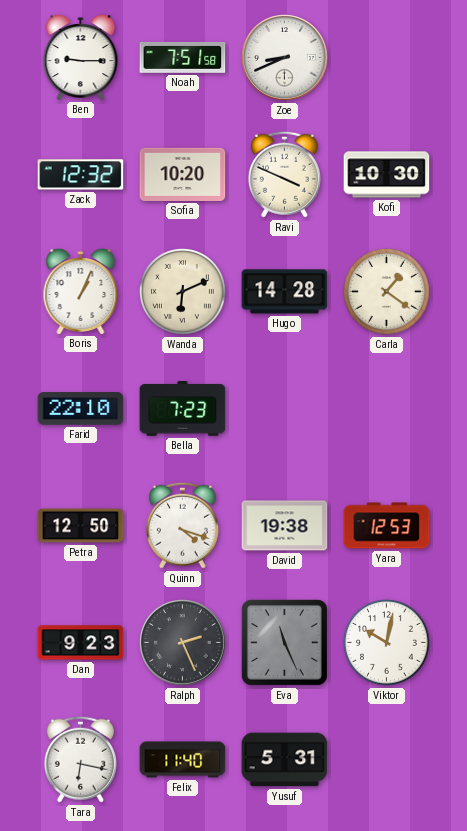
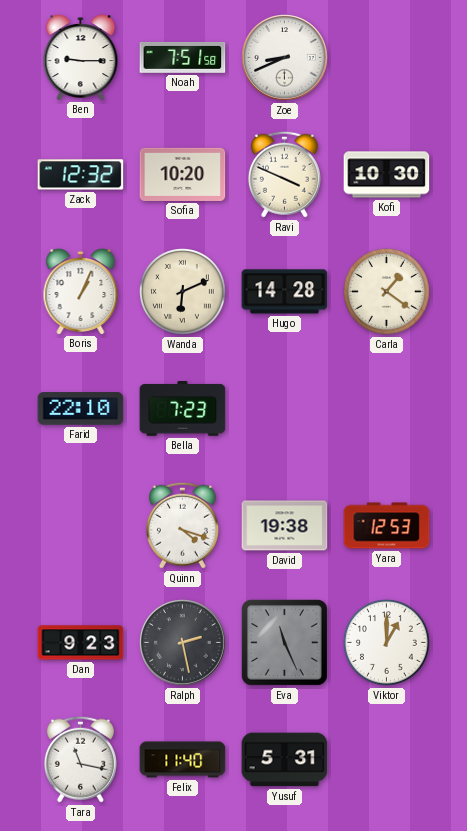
Petra: 12:50 -> none (81, 526)
Ralph: 2:26 -> 2:28 (183, 643)
Viktor: 10:02 -> 1:00 (387, 643)
Tara: 6:17 -> 11:17 (80, 759)
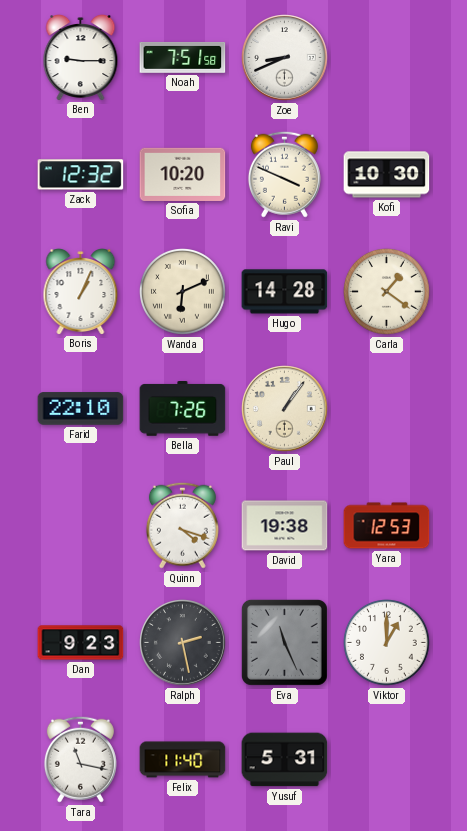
Bella: 7:23 -> 7:26 (183, 409)
Paul: none -> 1:06 (285, 409)
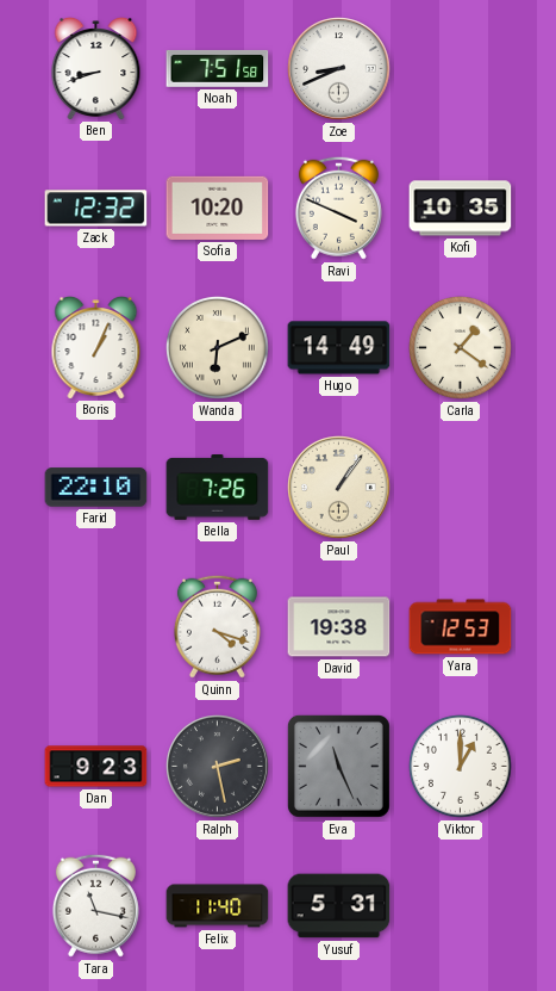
Ben: 9:15 -> 8:42 (96, 69)
Kofi: 10:30 -> 10:35 (461, 209)
Hugo: 14:28 -> 14:49 (339, 348)
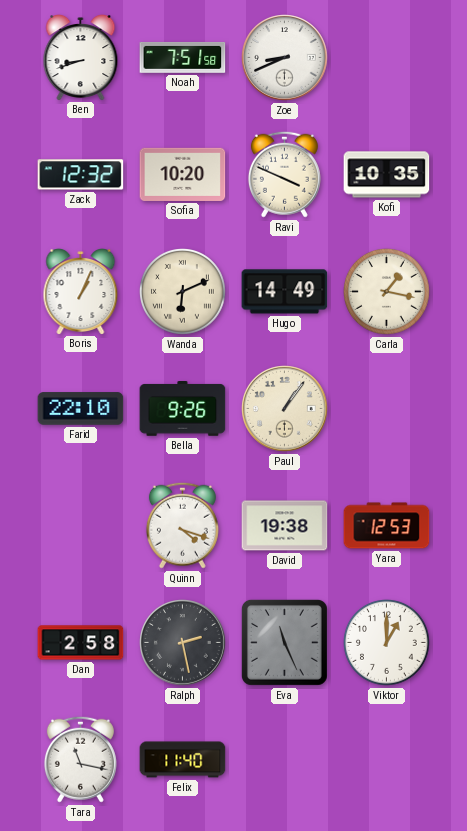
Carla: 1:21 -> 1:17 (387, 292)
Bella: 7:26 -> 9:26 (183, 409)
Dan: 9:23 -> 2:58 (81, 643)
Yusuf: 5:31 -> none (339, 906)
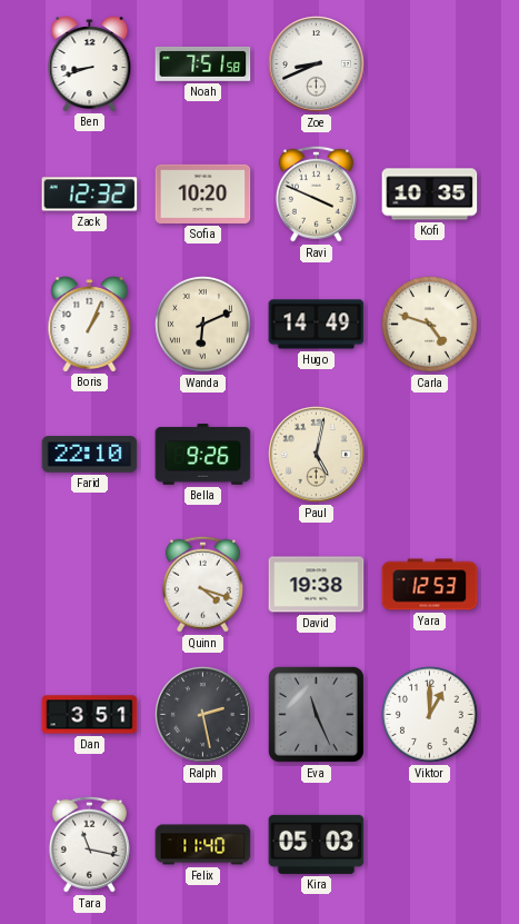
Carla: 1:17 -> 4:48 (430, 325)
Paul: 1:06 -> 5:02 (317, 455)
Dan: 2:58 -> 3:51 (90, 715)
Kira: none -> 05:03 (317, 844)
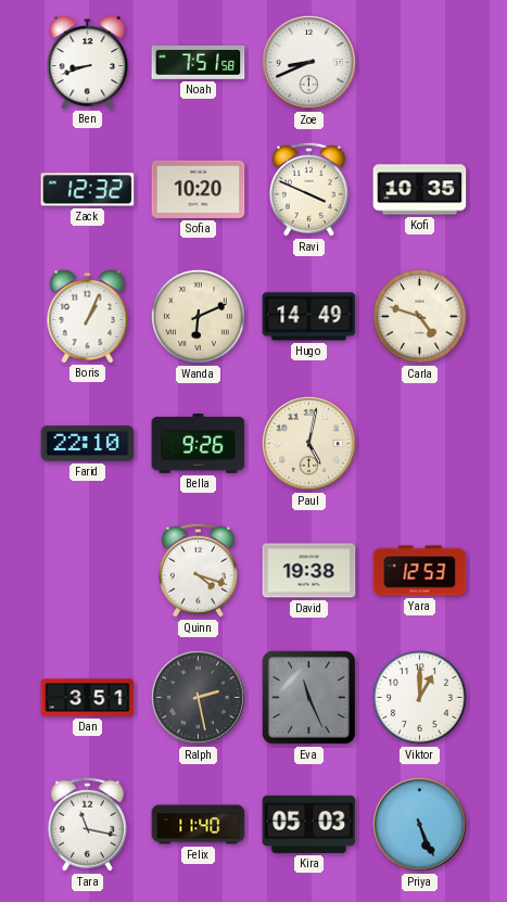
Priya: none -> 5:26 (420, 825)
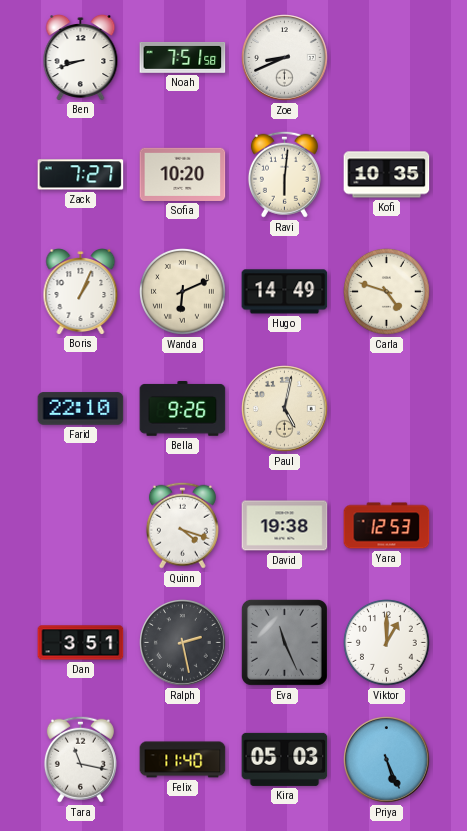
Zack: 12:32 -> 7:27 (81, 175)
Ravi: 3:49 -> 6:01 (284, 174)
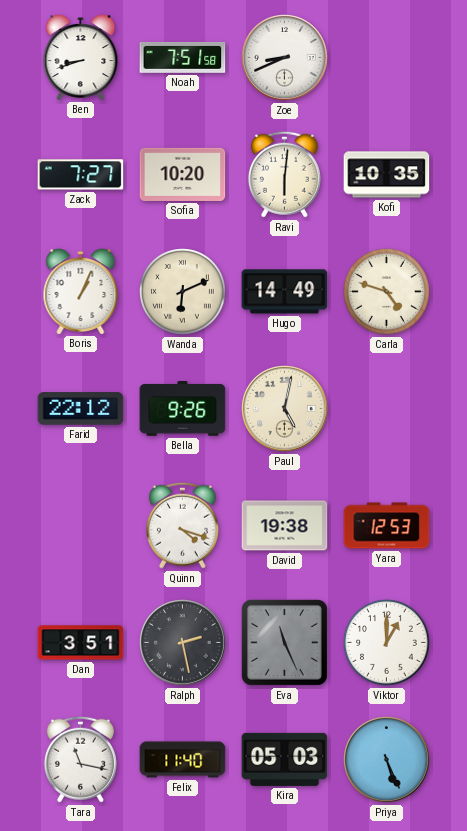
Farid: 22:10 -> 22:12 (81, 409)
